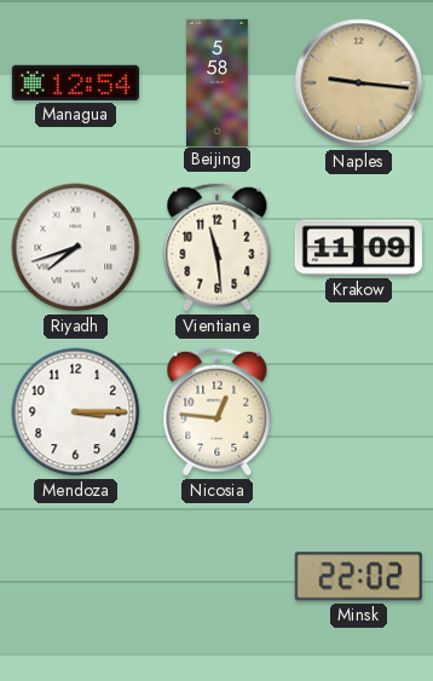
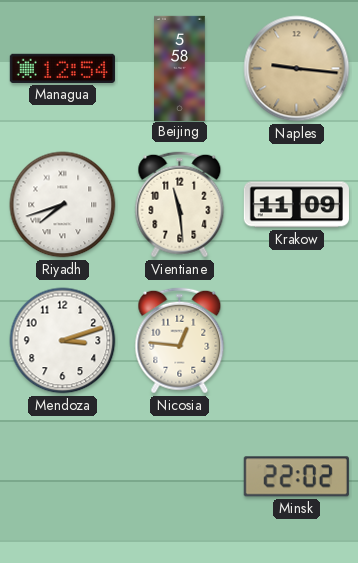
Mendoza: 3:15 -> 3:12 (63, 341)
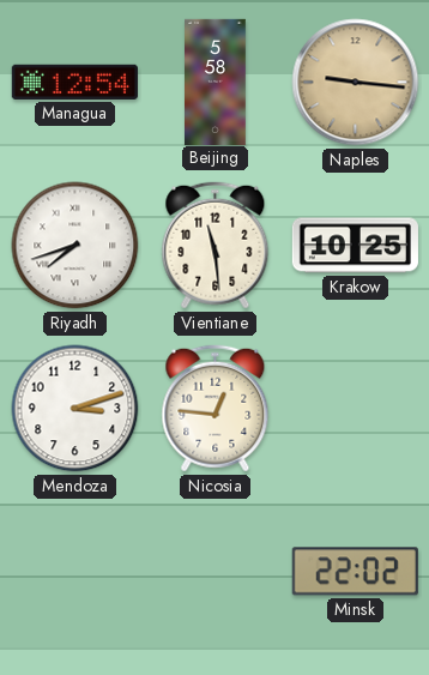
Krakow: 11:09 -> 10:25 (355, 246)
